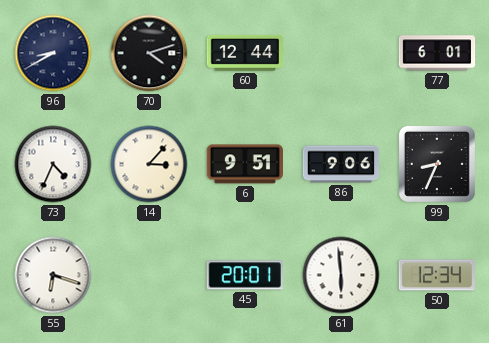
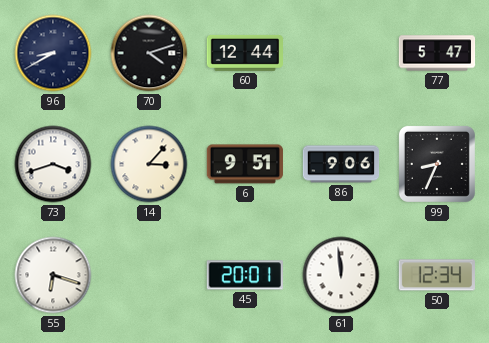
77: 6:01 -> 5:47 (437, 53)
73: 4:34 -> 3:42 (53, 164)
61: 5:59 -> 11:59 (341, 275)
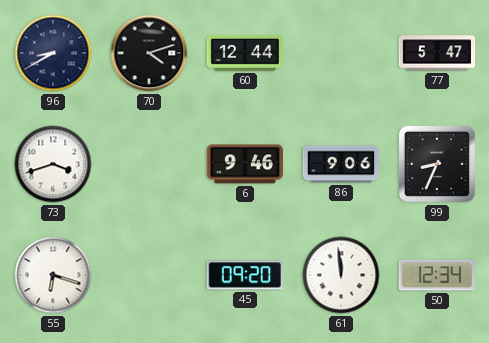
14: 3:07 -> none (149, 164)
6: 9:51 -> 9:46 (244, 164)
45: 20:01 -> 09:20 (245, 275)
